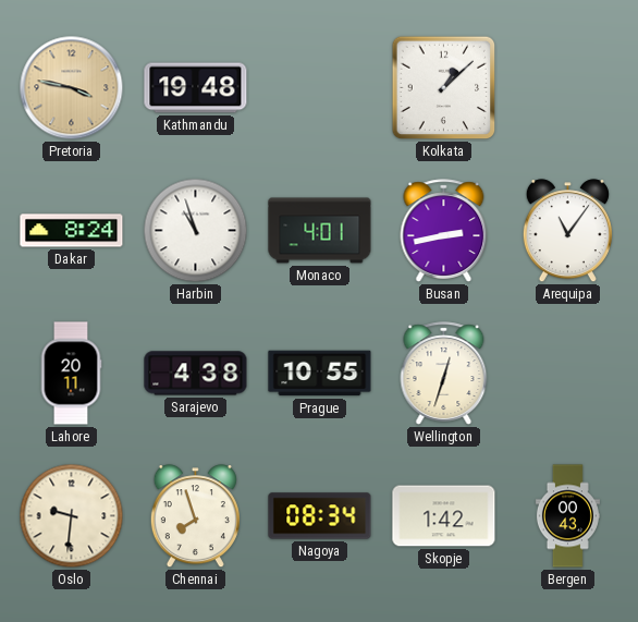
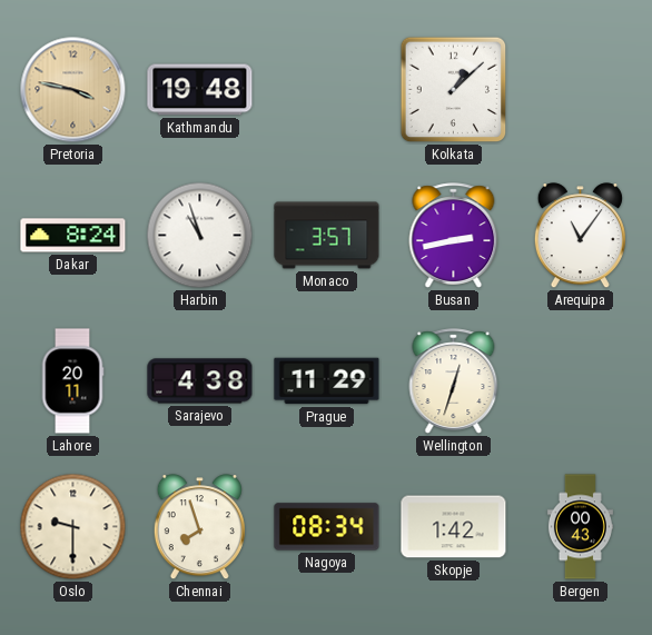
Monaco: 4:01 -> 3:57 (327, 236)
Prague: 10:55 -> 11:29 (327, 381)
Oslo: 9:31 -> 9:30 (73, 527)
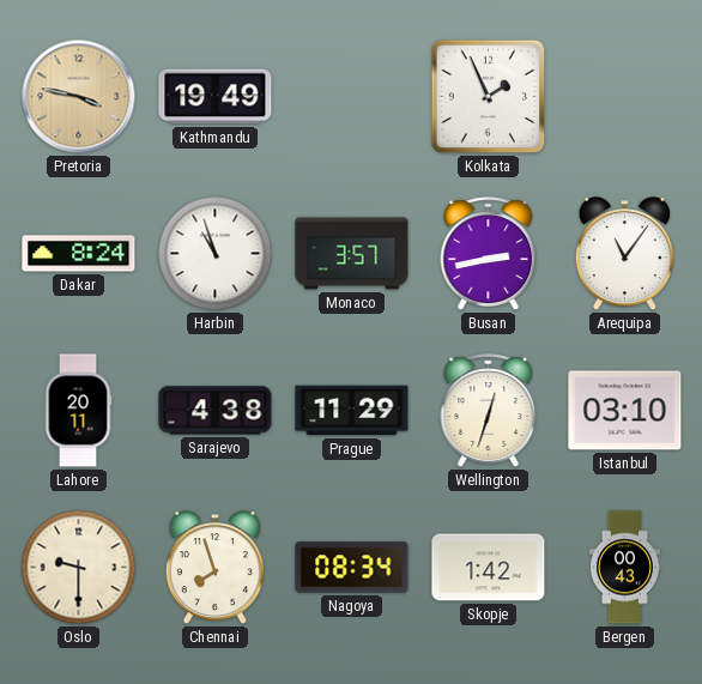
Kathmandu: 19:48 -> 19:49 (216, 97)
Kolkata: 1:08 -> 1:56 (489, 97)
Istanbul: none -> 03:10 (625, 411)
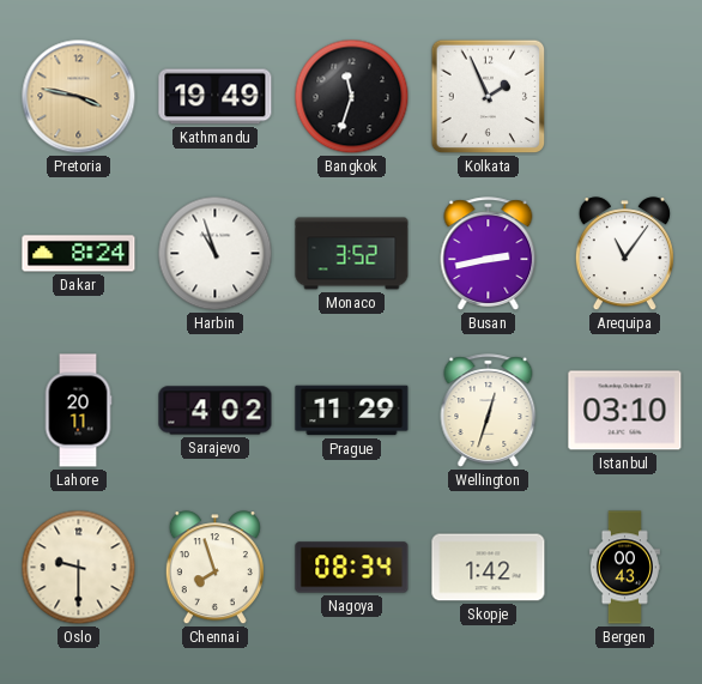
Bangkok: none -> 11:33 (352, 97)
Monaco: 3:57 -> 3:52 (352, 254)
Sarajevo: 4:38 -> 4:02 (216, 411)
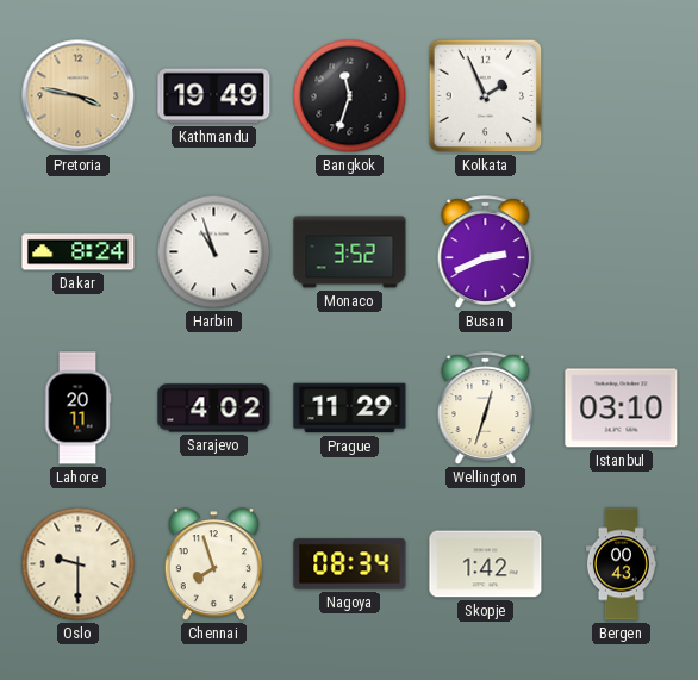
Busan: 2:43 -> 2:41 (486, 252)
Arequipa: 11:06 -> none (624, 254)
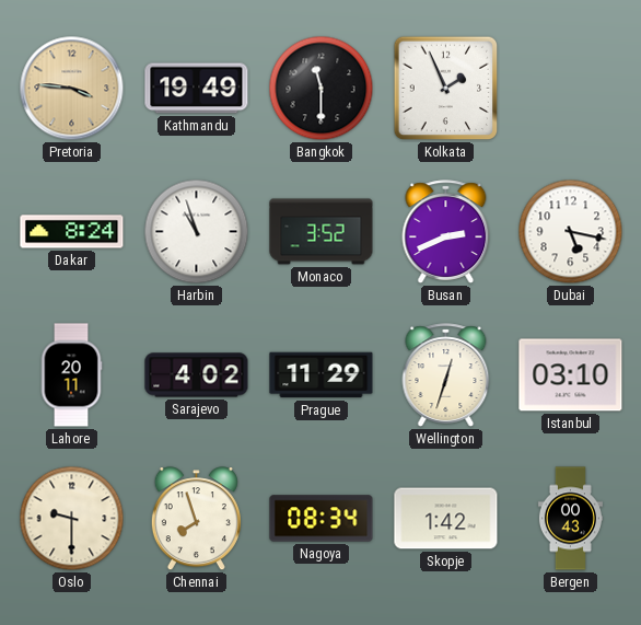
Pretoria: 3:47 -> 3:46 (72, 89)
Bangkok: 11:33 -> 11:30 (322, 89)
Dubai: none -> 5:17 (571, 232)
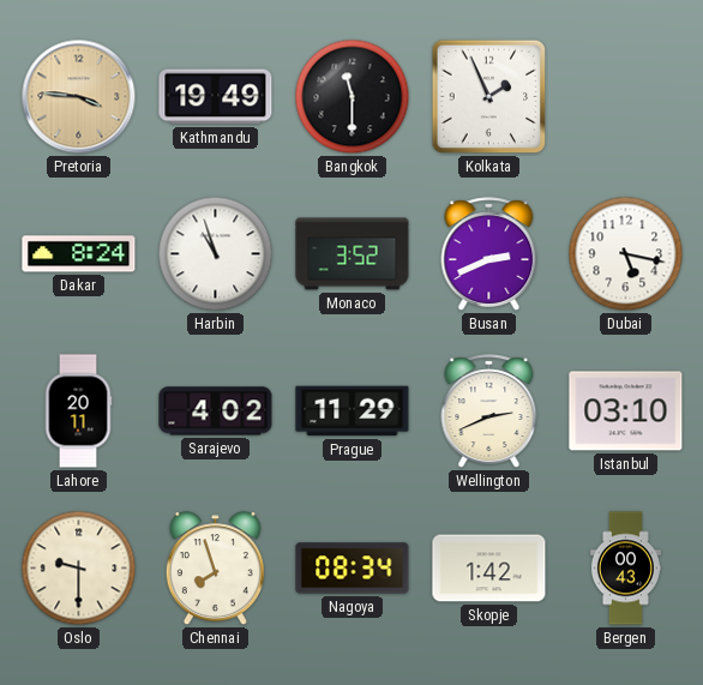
Wellington: 12:33 -> 2:41 (489, 411)
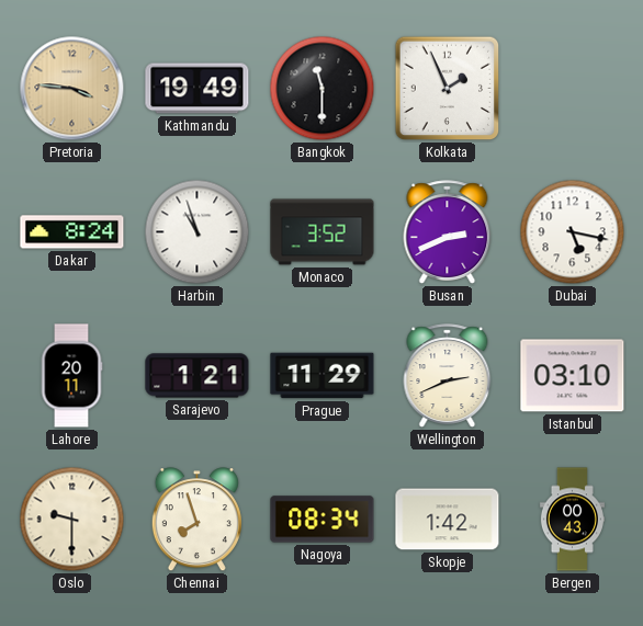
Sarajevo: 4:02 -> 1:21 (198, 376)
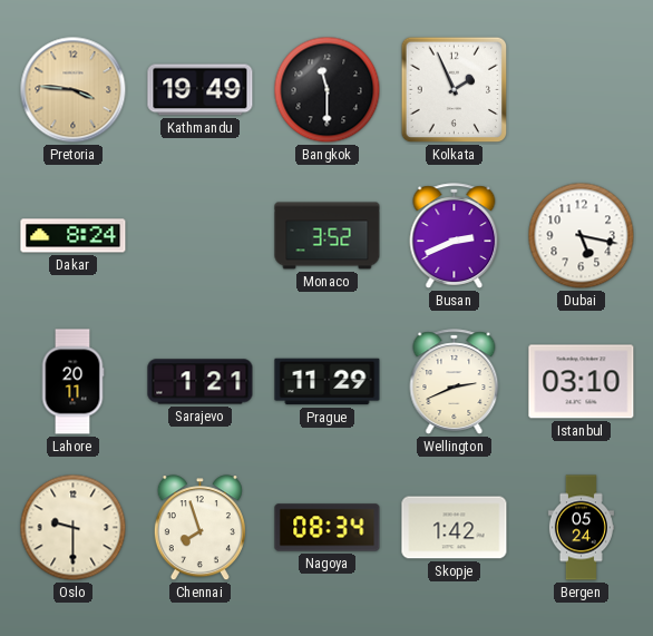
Harbin: 10:57 -> none (198, 232)
Bergen: 00:43 -> 05:24 (581, 528)
